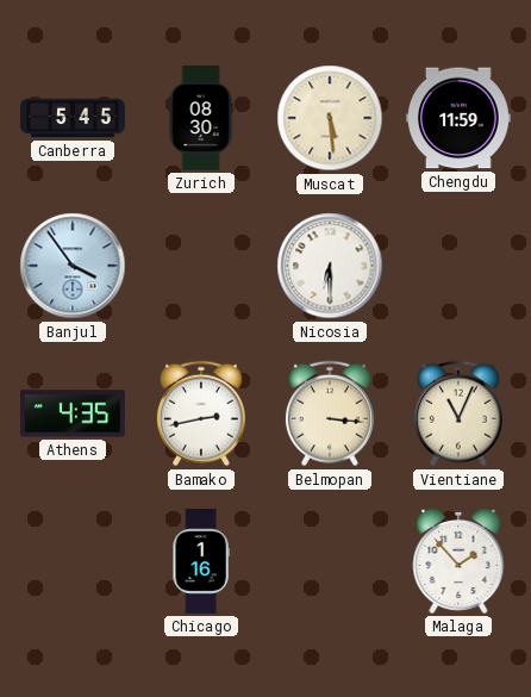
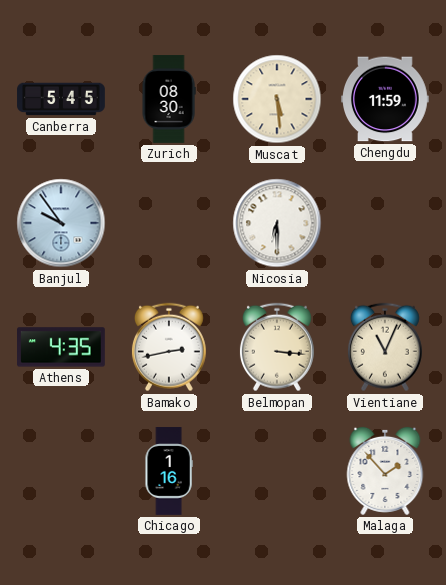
Banjul: 3:54 -> 9:54 (61, 223)
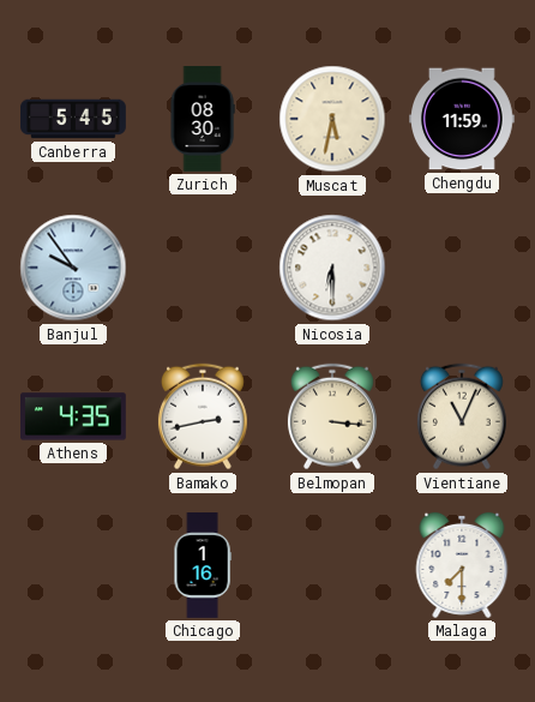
Muscat: 5:29 -> 5:32 (332, 119)
Malaga: 1:53 -> 7:30 (462, 565)
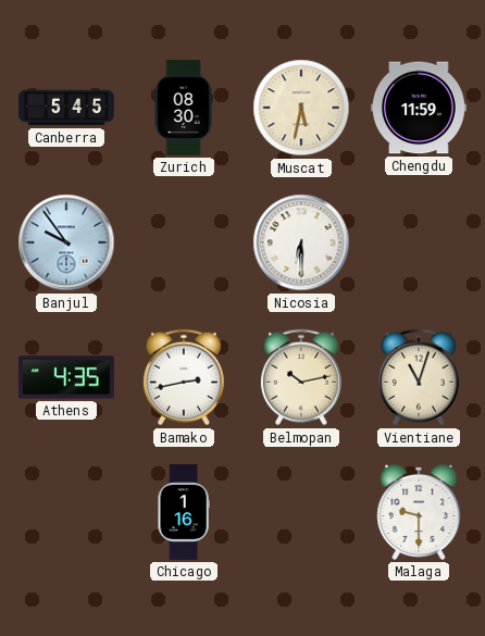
Belmopan: 3:16 -> 10:13 (301, 377)
Vientiane: 11:04 -> 11:03 (419, 377)
Malaga: 7:30 -> 9:30 (419, 512)
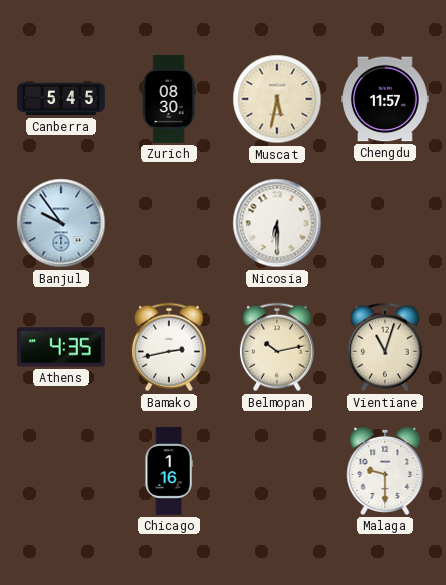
Chengdu: 11:59 -> 11:57 (386, 99)
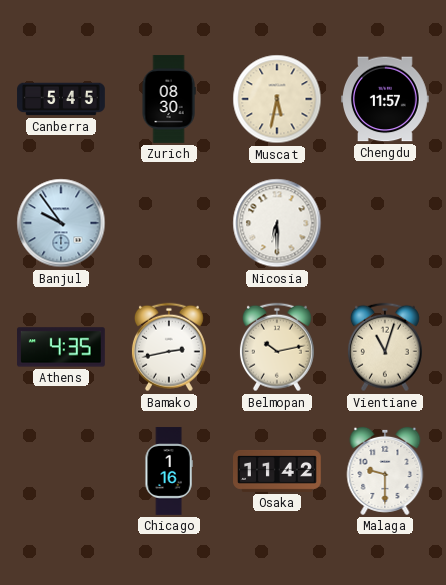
Osaka: none -> 11:42 (278, 471)
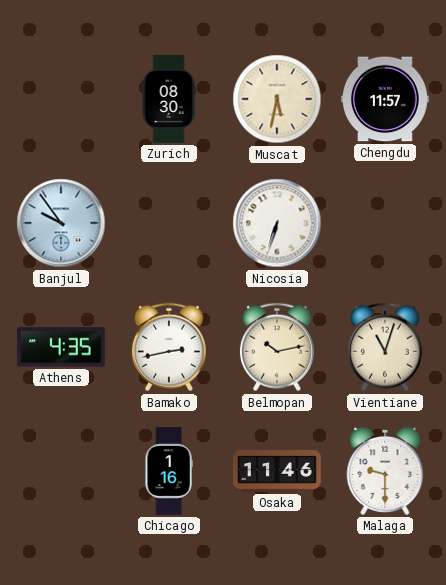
Canberra: 5:45 -> none (61, 99)
Nicosia: 6:30 -> 6:33 (277, 223)
Osaka: 11:42 -> 11:46 (278, 471)
